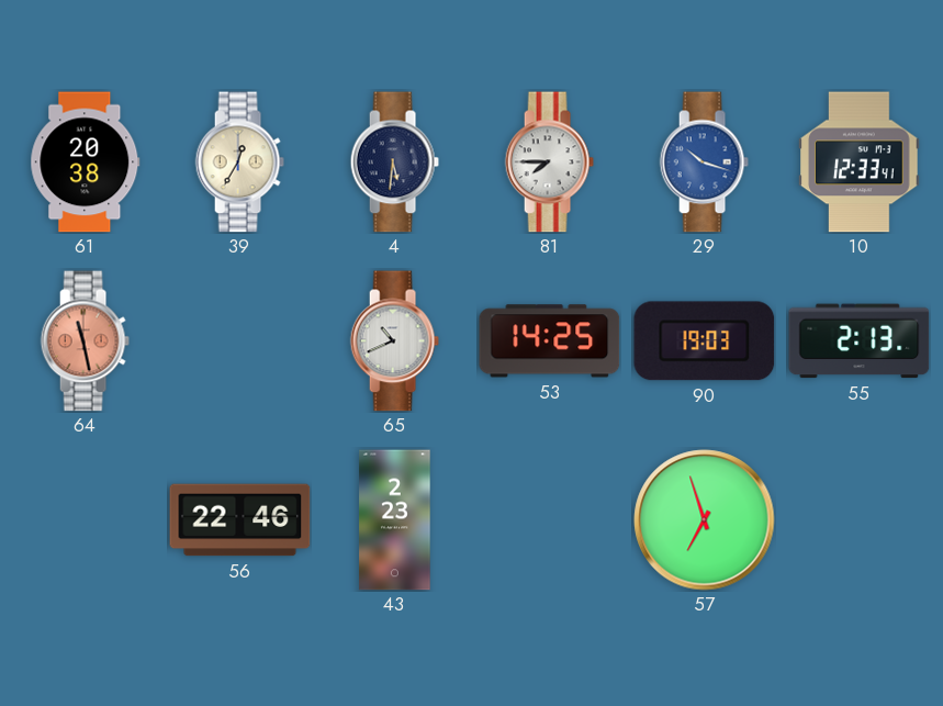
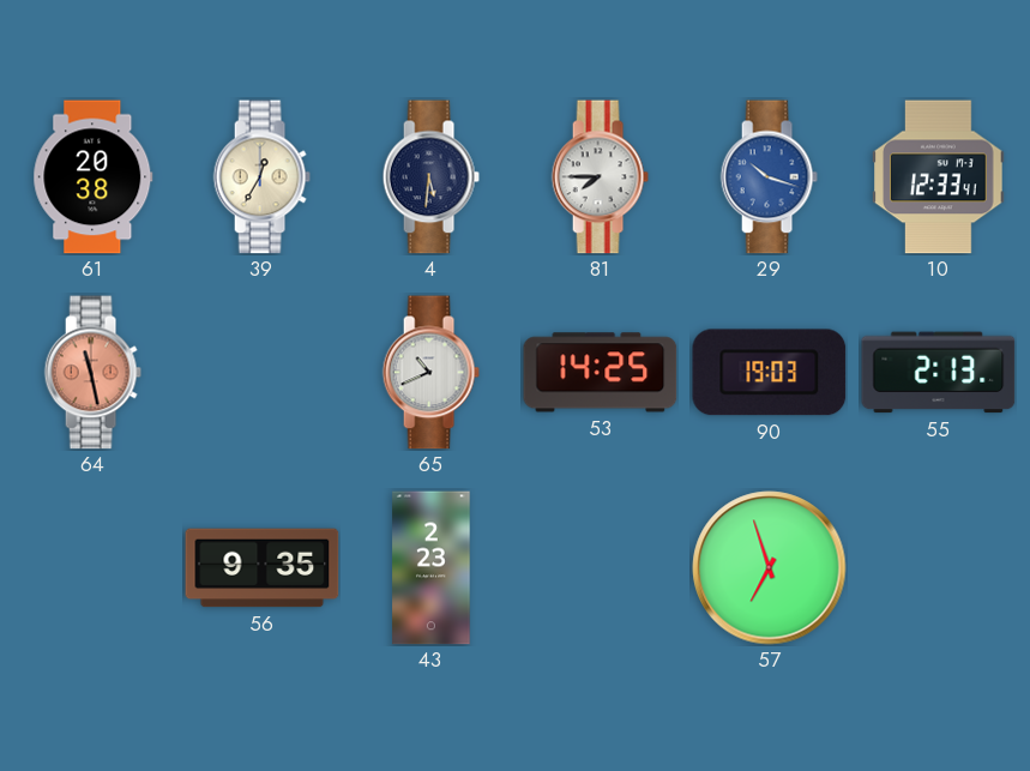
56: 22:46 -> 9:35 (263, 568)
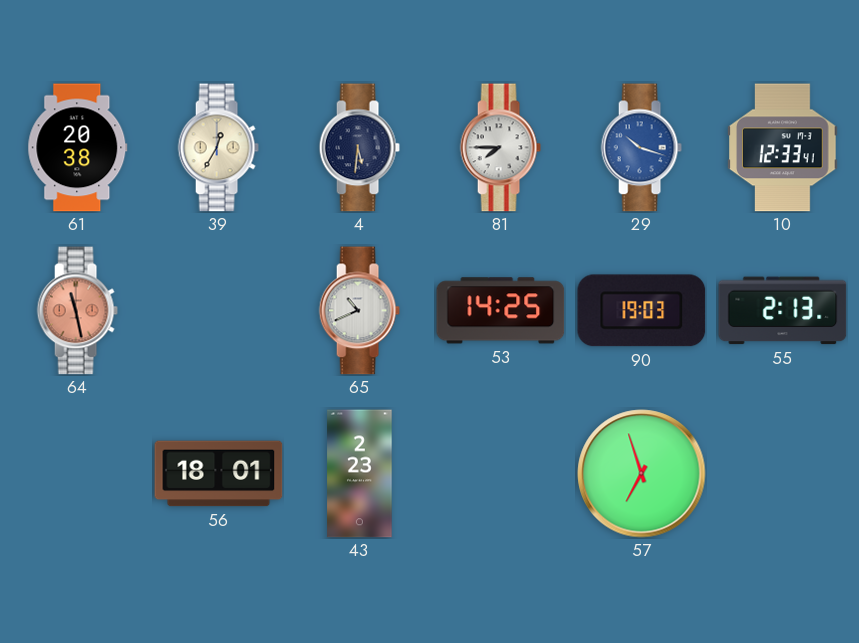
56: 9:35 -> 18:01 (219, 474)
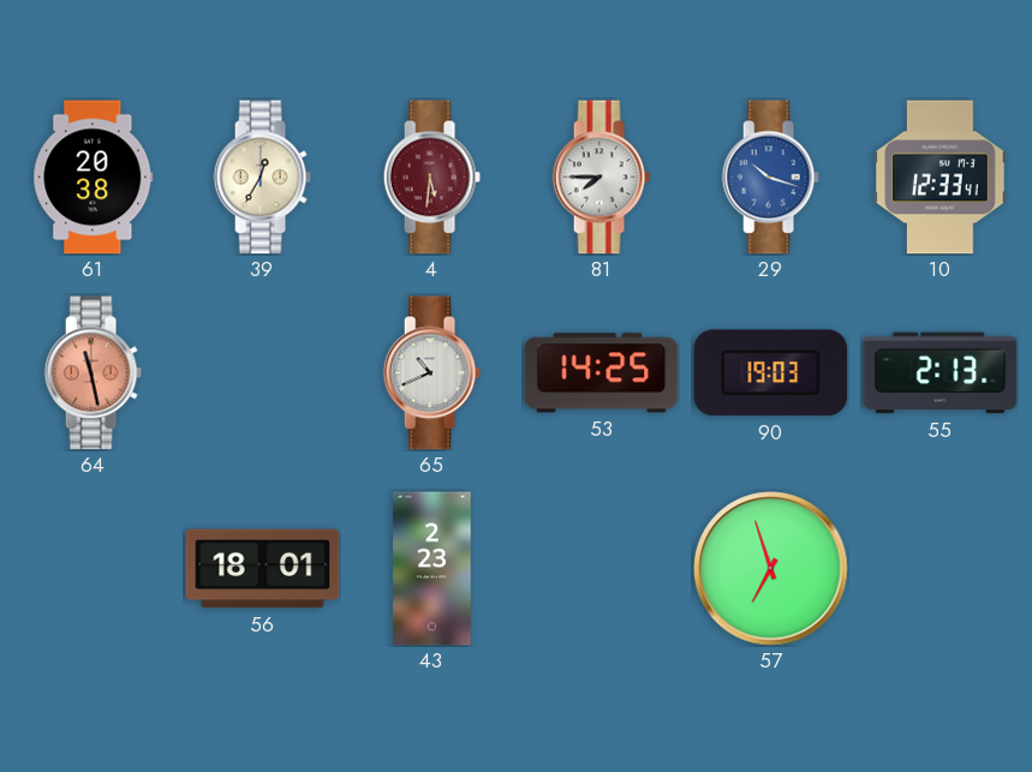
4 dial: navy -> burgundy (431, 178)
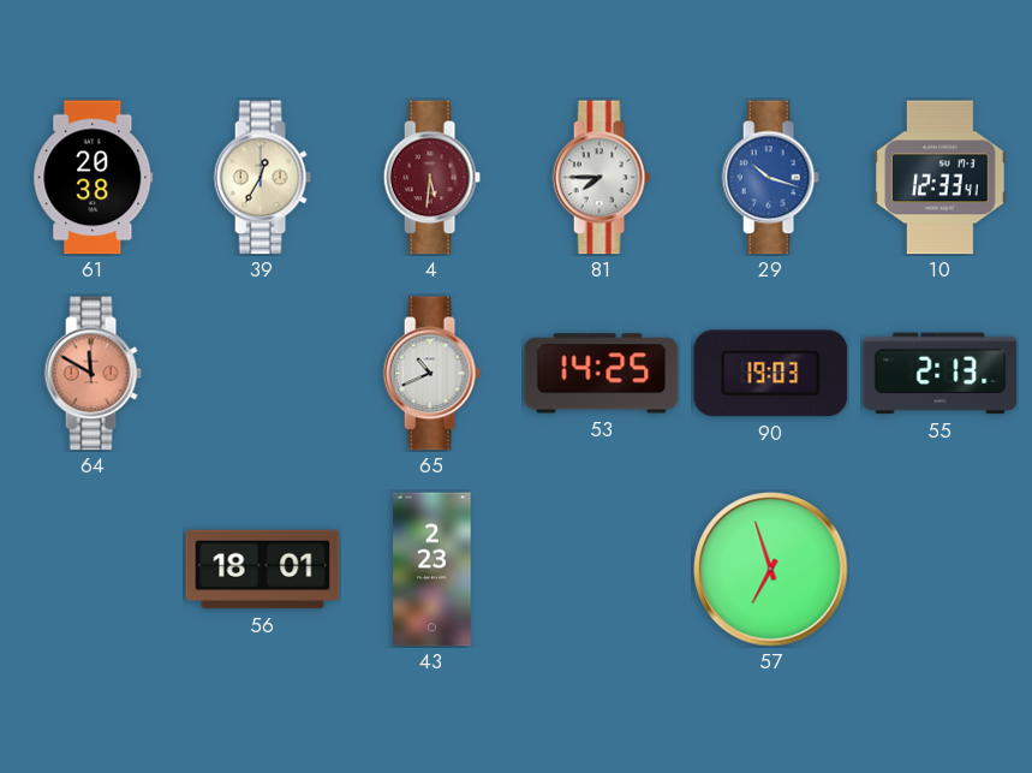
64: 11:28 -> 11:50 (93, 374)
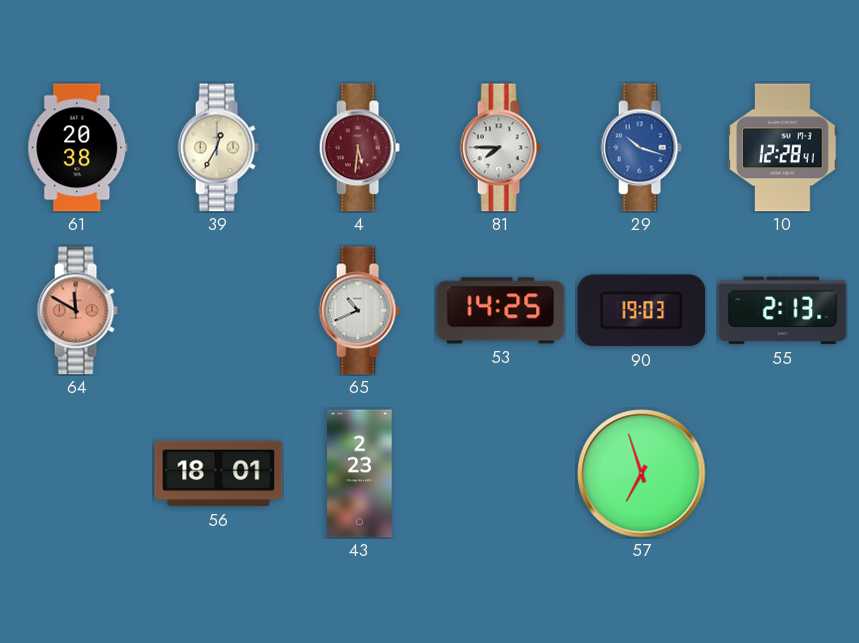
10: 12:33 -> 12:28 (783, 148)
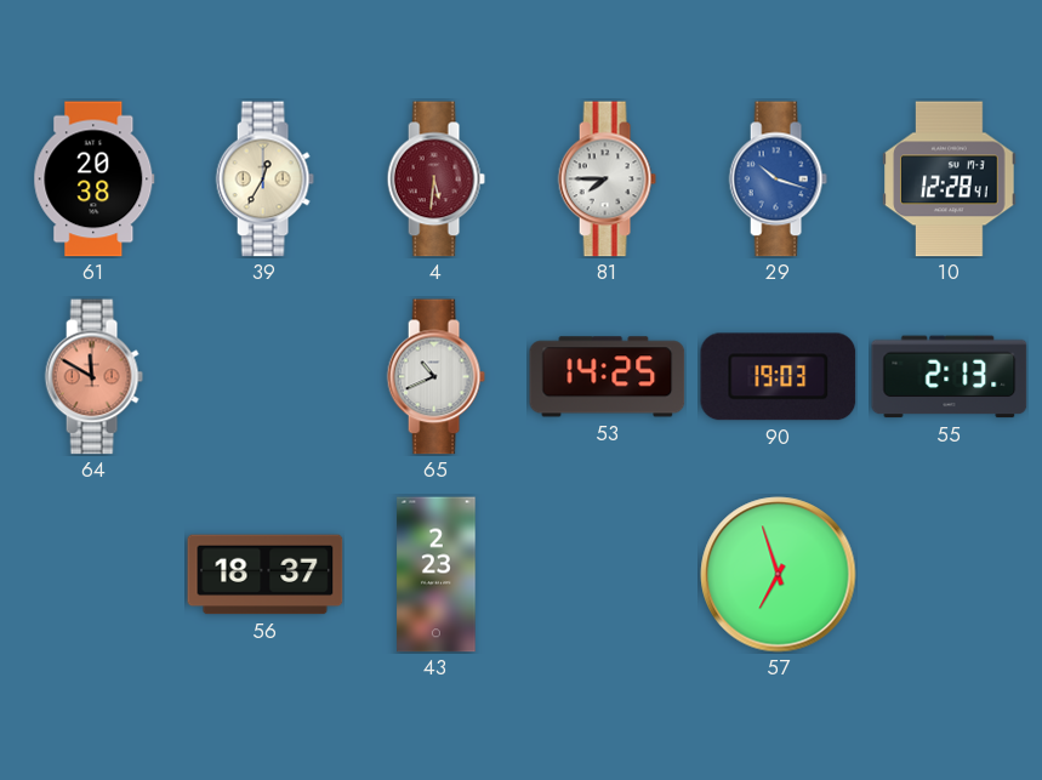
56: 18:01 -> 18:37 (266, 575)
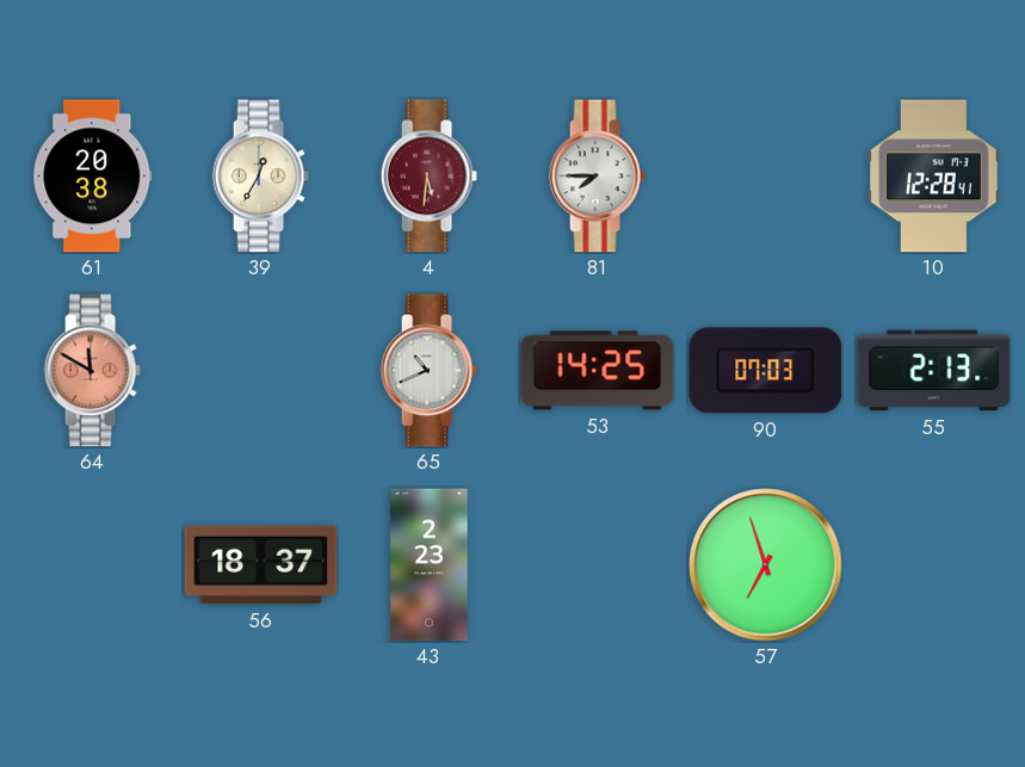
29: 10:18 -> none (778, 180)
90: 19:03 -> 07:03 (766, 371)
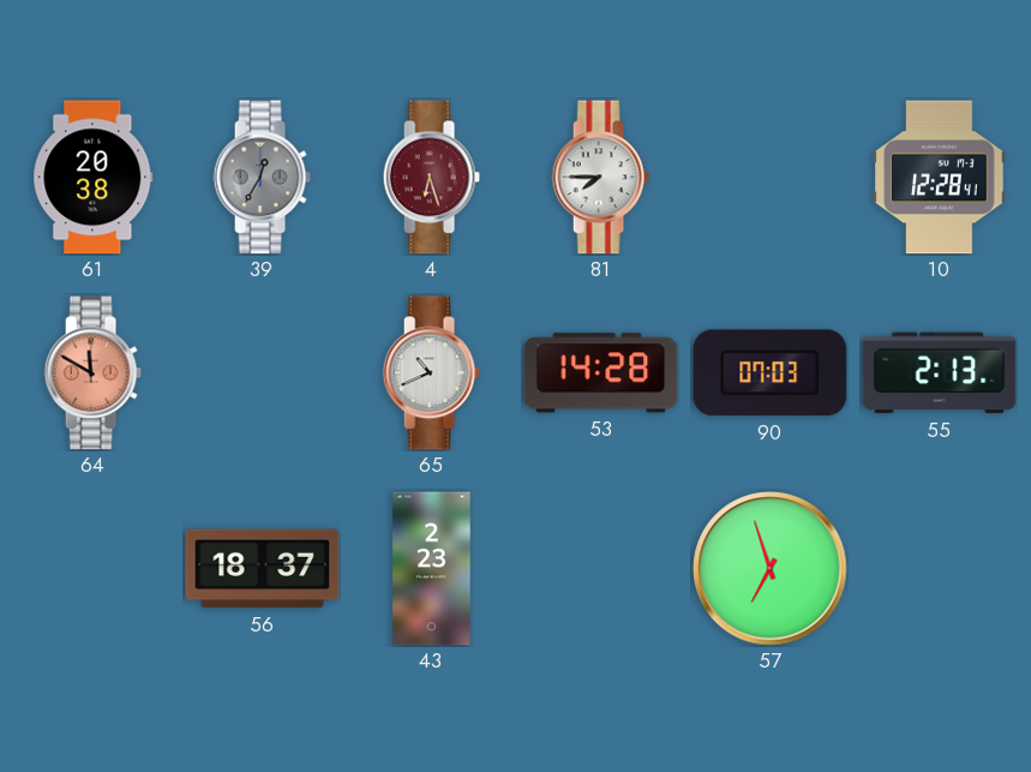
39 dial: cream -> grey (262, 178)
4: 5:31 -> 6:27 (431, 178)
53: 14:25 -> 14:28 (601, 373)
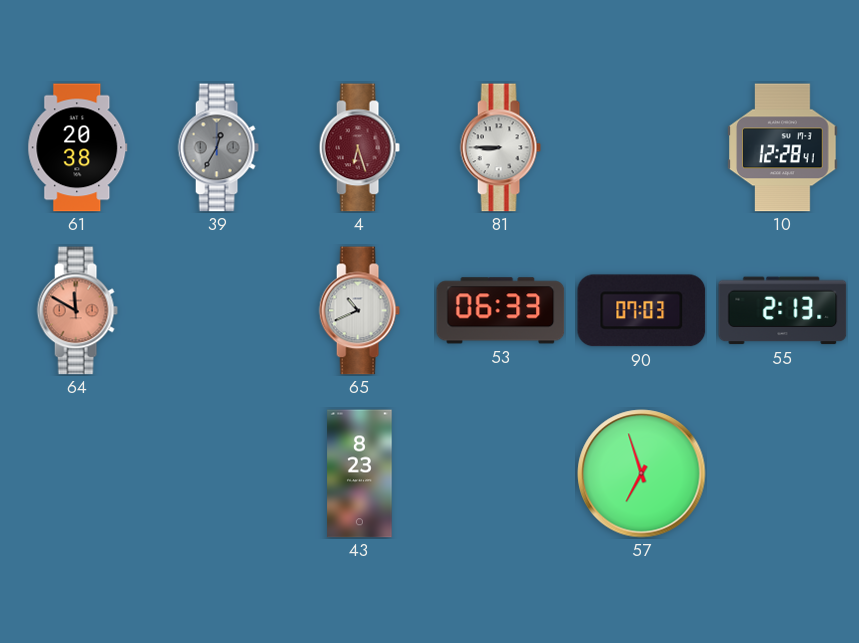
81: 7:45 -> 8:45 (500, 148)
53: 14:28 -> 06:33 (501, 311)
56: 18:37 -> none (263, 569)
43: 2:23 -> 8:23 (360, 474)
